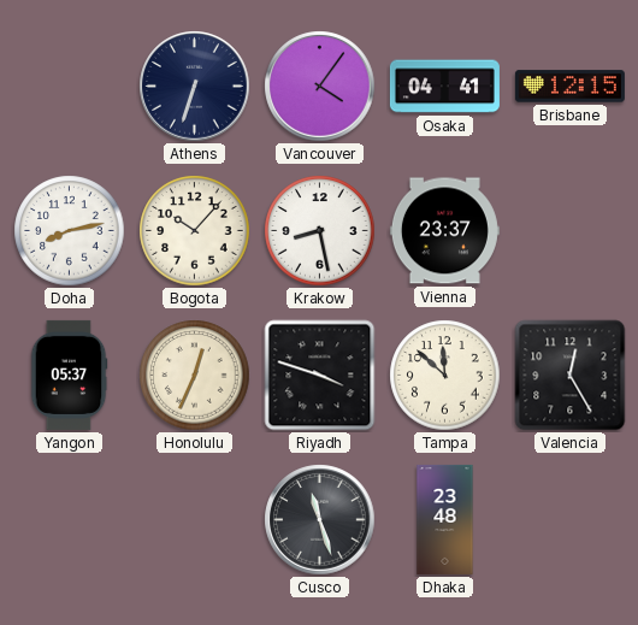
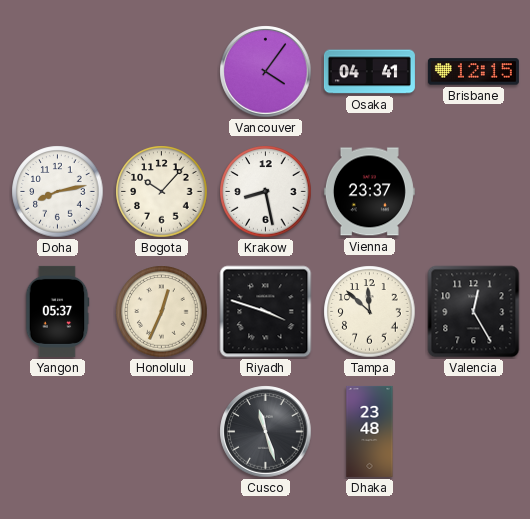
Athens: 6:33 -> none (195, 87)
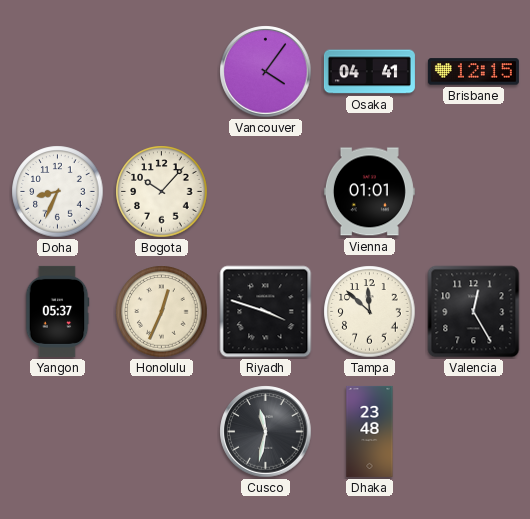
Doha: 8:13 -> 8:34 (58, 192)
Krakow: 8:28 -> none (266, 192)
Vienna: 23:37 -> 01:01 (369, 192)
Cusco: 11:27 -> 11:32 (266, 432)
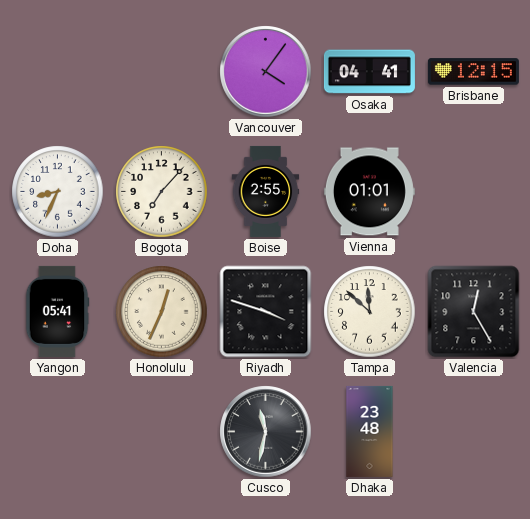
Bogota: 10:07 -> 7:07 (162, 192)
Boise: none -> 2:55 (266, 191)
Yangon: 05:37 -> 05:41 (57, 311)
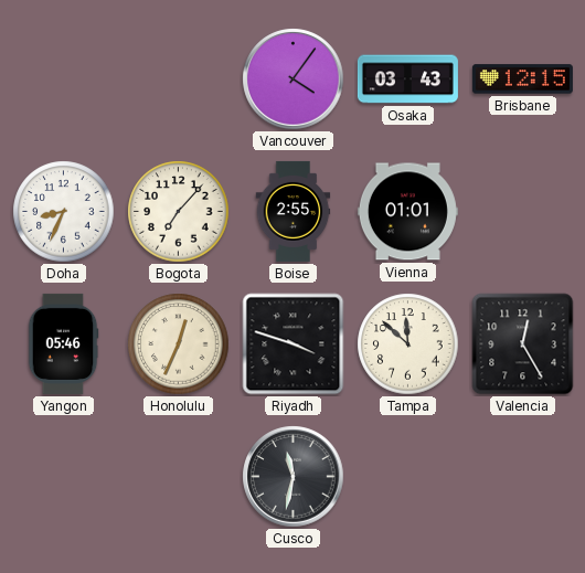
Osaka: 04:41 -> 03:43 (407, 79)
Yangon: 05:41 -> 05:46 (63, 343)
Dhaka: 23:48 -> none (370, 431)
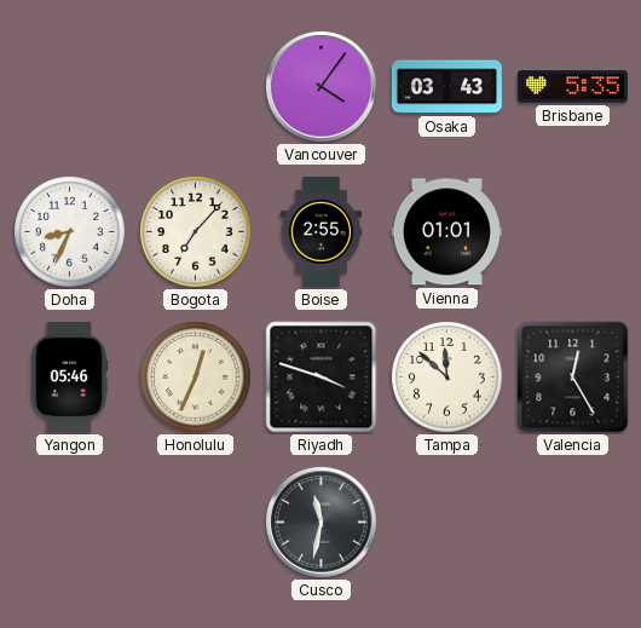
Brisbane: 12:15 -> 5:35 (572, 87)
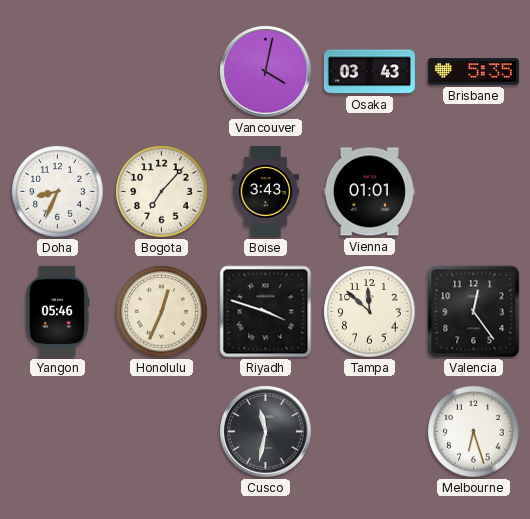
Vancouver: 4:06 -> 4:02 (266, 72)
Boise: 2:55 -> 3:43 (266, 191)
Valencia: 12:25 -> 12:24 (474, 312)
Melbourne: none -> 6:27 (474, 432)
